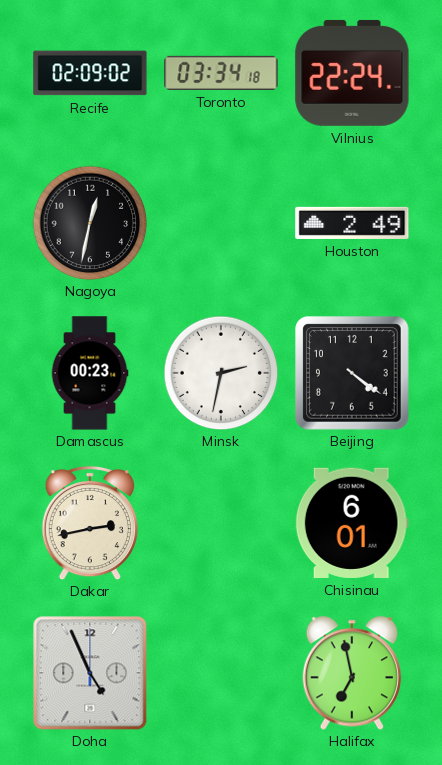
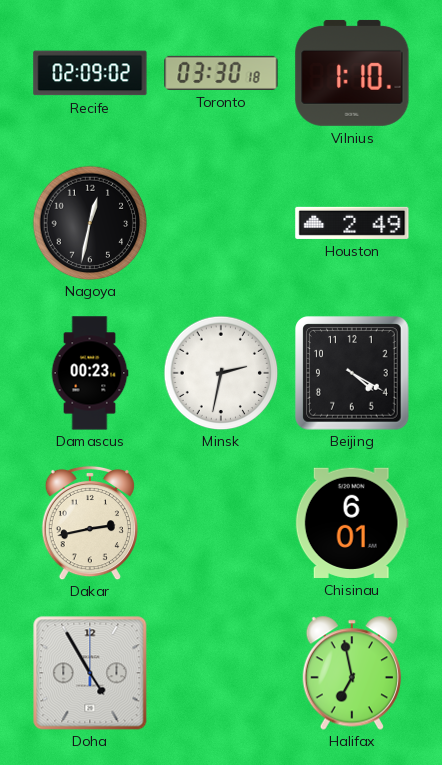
Toronto: 03:34 -> 03:30 (221, 73)
Vilnius: 22:24 -> 1:10 (352, 73)
Beijing: 4:21 -> 4:20 (352, 373)
Doha: 4:56 -> 4:55 (90, 673)
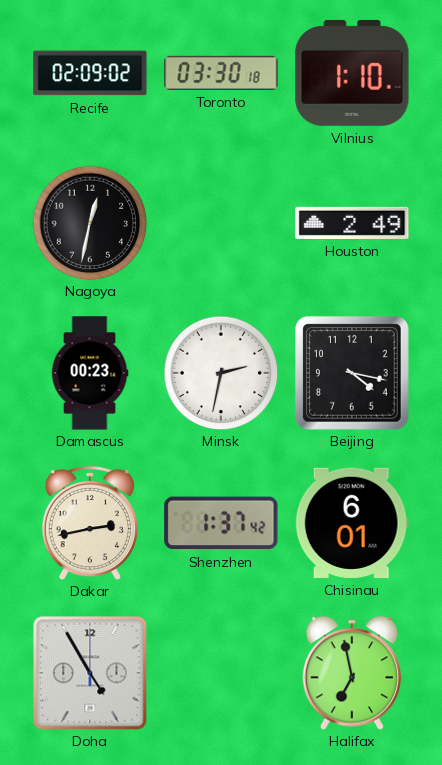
Beijing: 4:20 -> 4:17 (352, 373)
Shenzhen: none -> 1:37 (221, 523)
